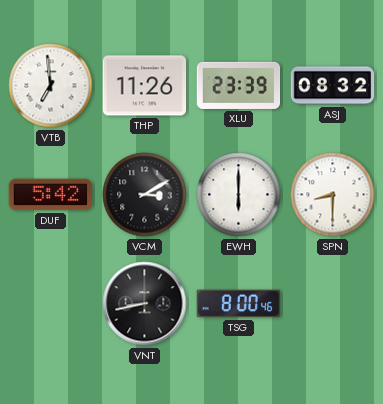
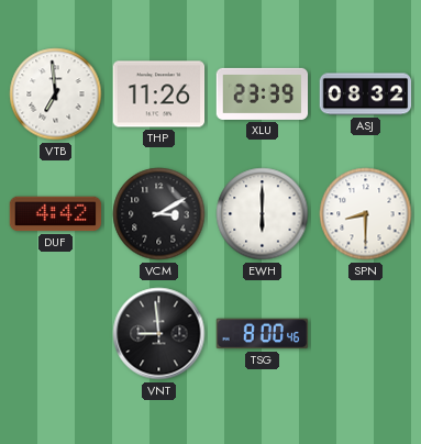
DUF: 5:42 -> 4:42 (56, 214)
VNT: 8:43 -> 8:59 (159, 334)
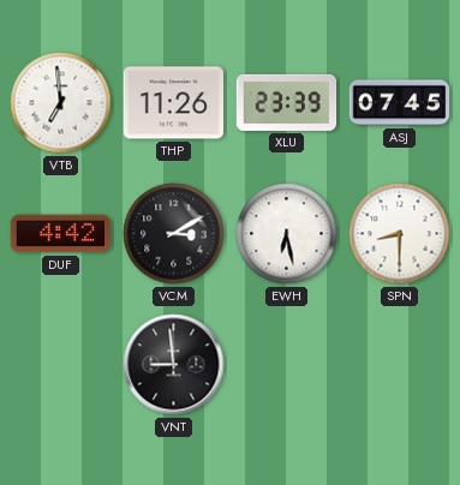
ASJ: 08:32 -> 07:45 (400, 103)
EWH: 6:00 -> 6:28 (287, 234)
TSG: 8:00 -> none (263, 334)
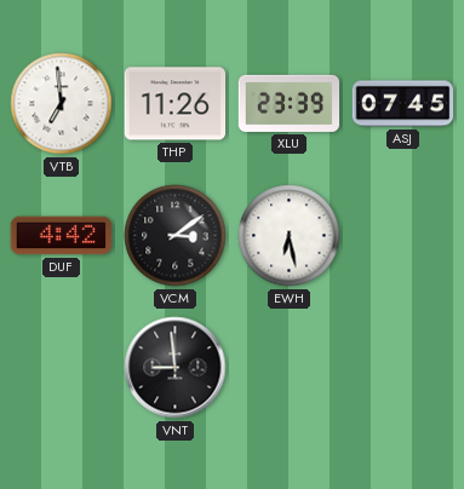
VCM: 3:10 -> 3:09 (176, 236)
SPN: 8:30 -> none (400, 234)
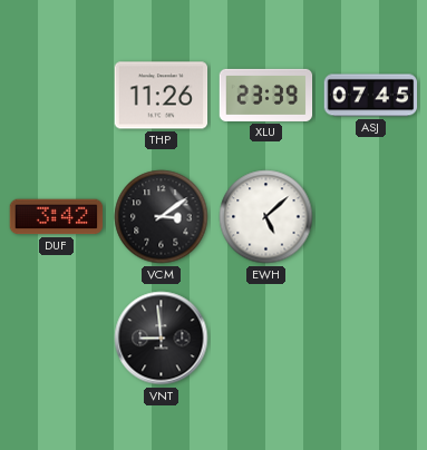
VTB: 6:59 -> none (62, 104)
DUF: 4:42 -> 3:42 (57, 217)
EWH: 6:28 -> 5:08 (266, 217)
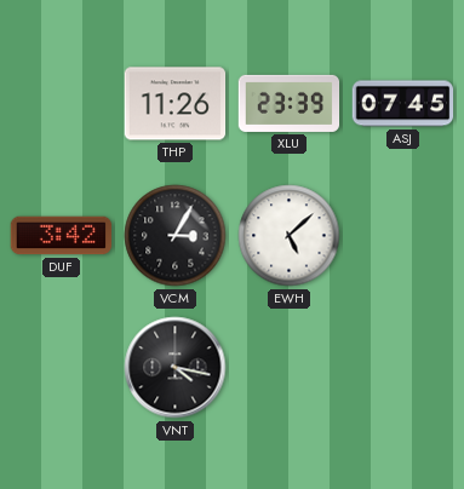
VCM: 3:09 -> 3:05 (176, 236)
VNT: 8:59 -> 4:17 (176, 368)
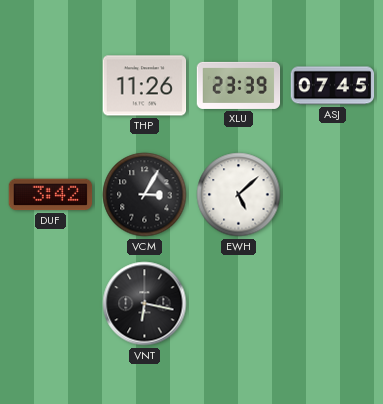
VNT: 4:17 -> 6:17 (145, 304)
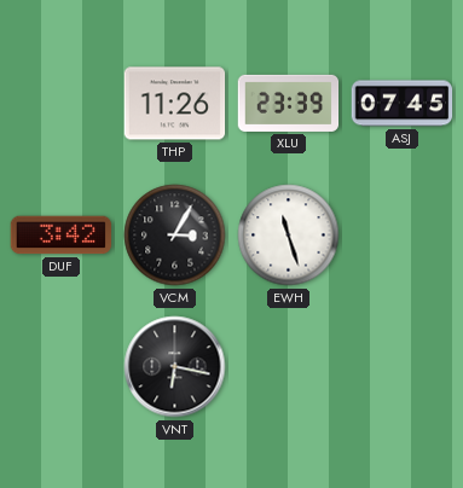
EWH: 5:08 -> 11:27 (289, 236)
